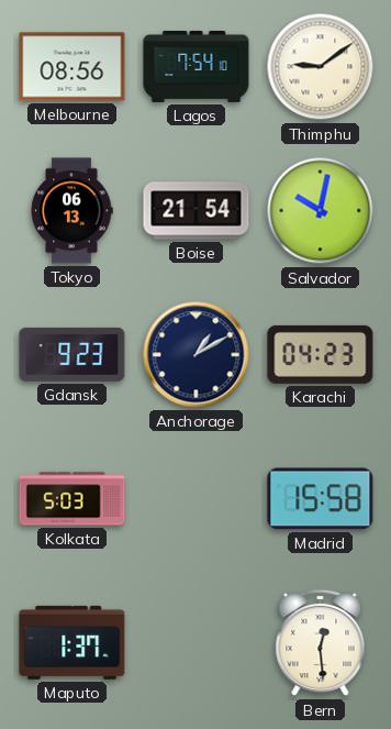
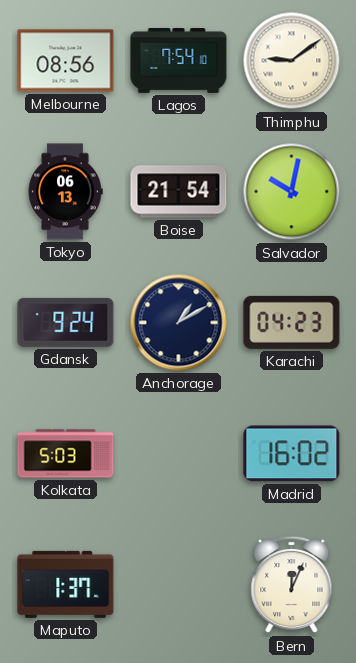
Gdansk: 9:23 -> 9:24 (66, 322)
Madrid: 15:58 -> 16:02 (292, 454)
Bern: 12:29 -> 12:04 (292, 585)
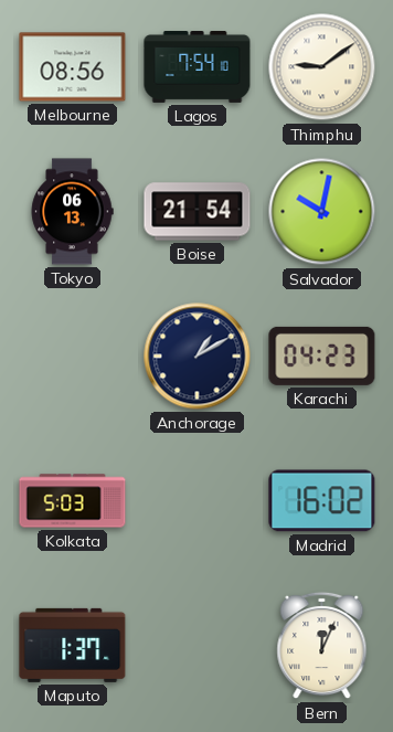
Gdansk: 9:24 -> none (66, 322)
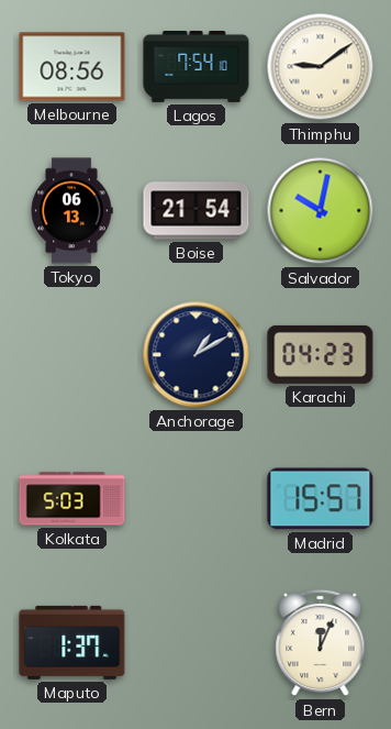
Madrid: 16:02 -> 15:57 (321, 499)
